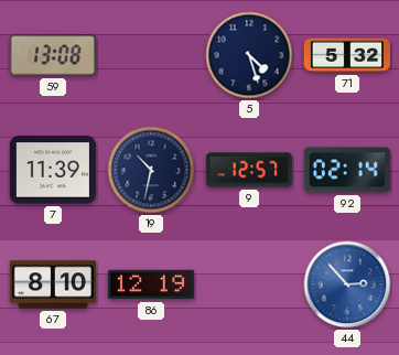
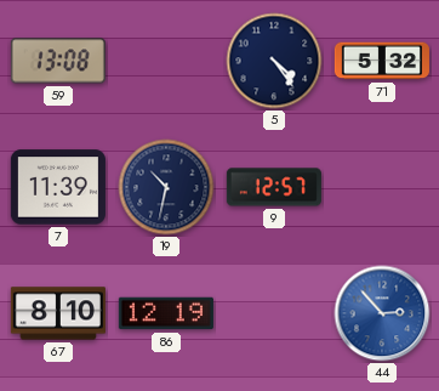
5: 4:27 -> 4:24 (274, 61)
92: 02:14 -> none (347, 170)
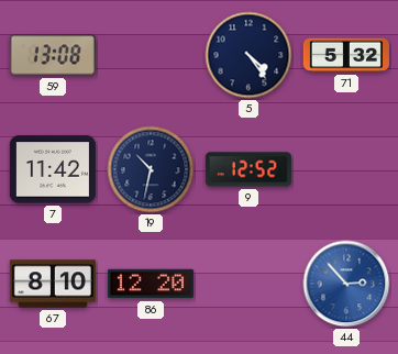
7: 11:39 -> 11:42 (53, 169)
9: 12:57 -> 12:52 (248, 169)
86: 12:19 -> 12:20 (151, 284)
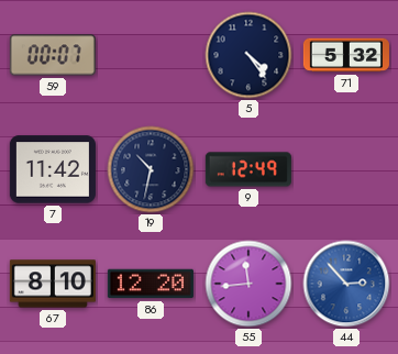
59: 13:08 -> 00:07 (53, 55)
9: 12:52 -> 12:49 (248, 169)
55: none -> 11:44 (248, 284)
